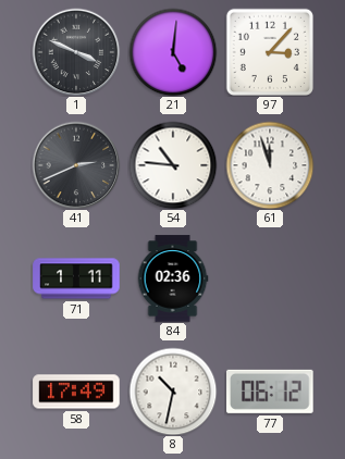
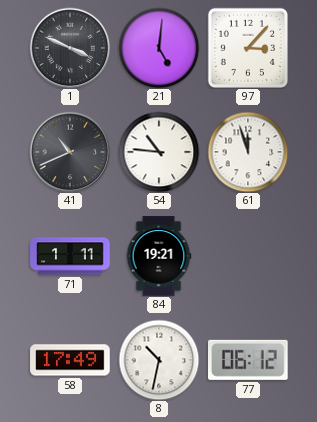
41: 2:41 -> 10:41 (70, 152)
84: 02:36 -> 19:21 (159, 256)
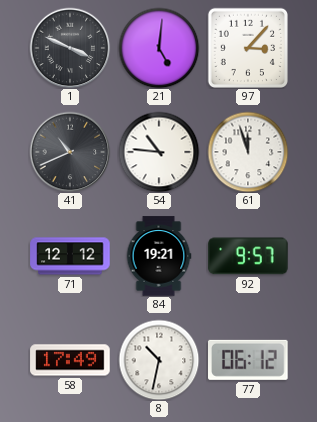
71: 1:11 -> 12:12 (70, 256)
92: none -> 9:57 (248, 256)
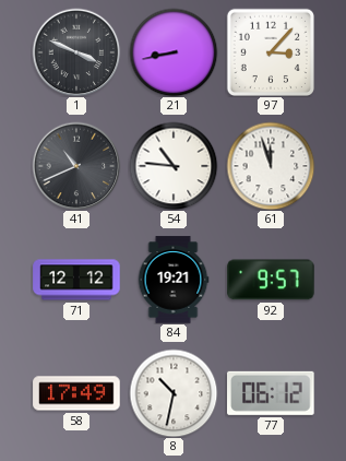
21: 5:01 -> 8:43 (174, 52)
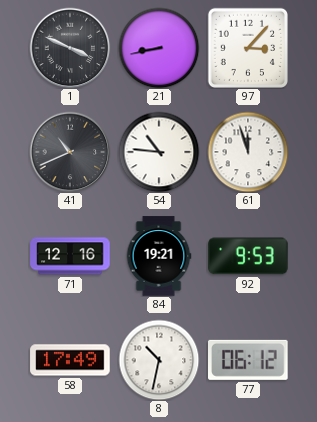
71: 12:12 -> 12:16 (70, 256)
92: 9:57 -> 9:53 (248, 256)
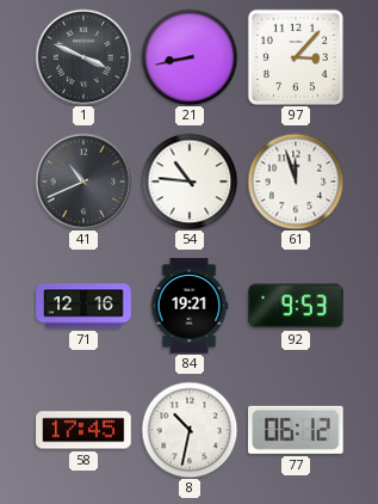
58: 17:49 -> 17:45 (83, 430)
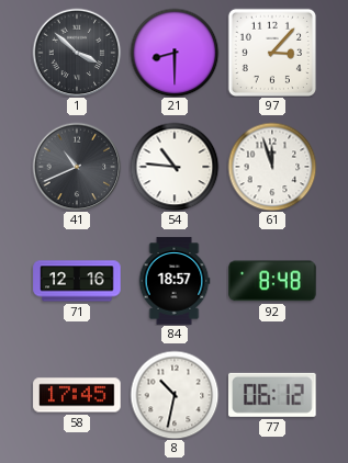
1: 3:49 -> 3:52 (77, 53)
21: 8:43 -> 8:30 (175, 53)
84: 19:21 -> 18:57 (175, 281)
92: 9:53 -> 8:48 (272, 281)
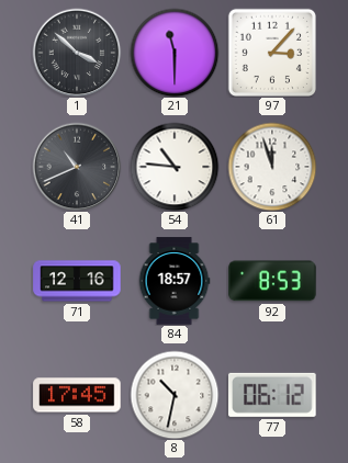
21: 8:30 -> 11:30 (175, 53)
92: 8:48 -> 8:53 (272, 281)
